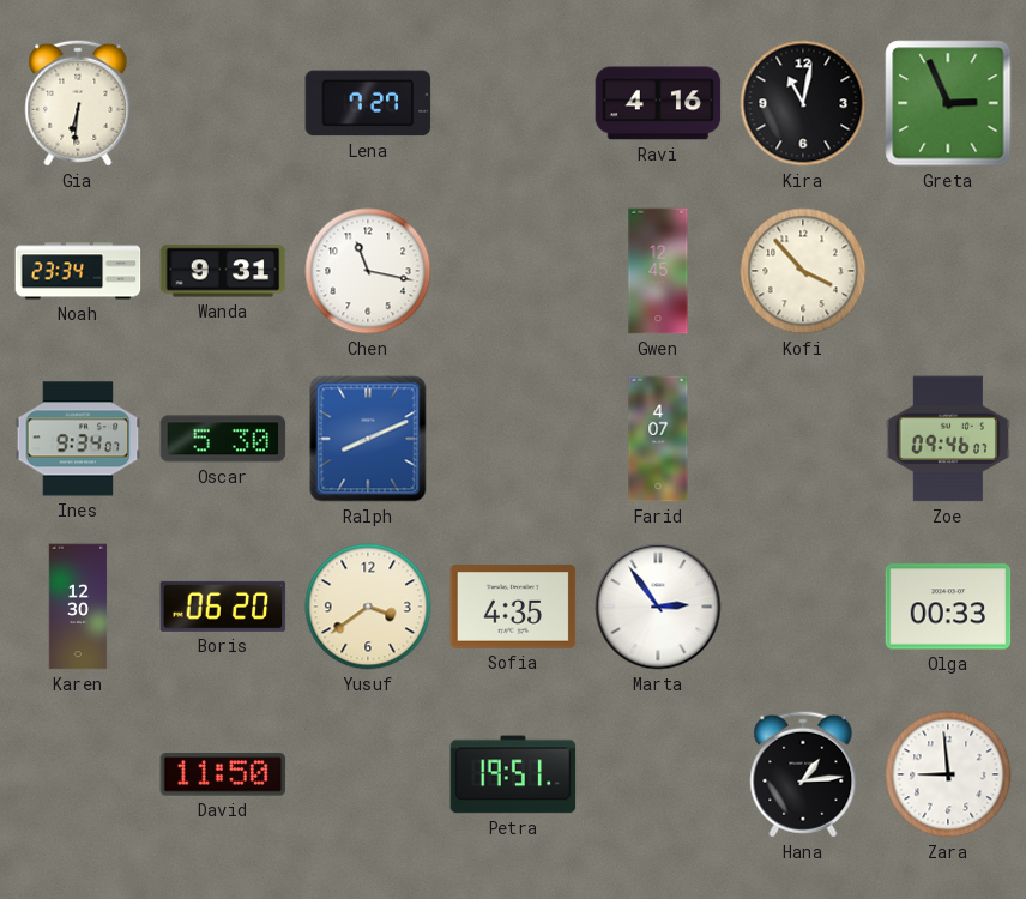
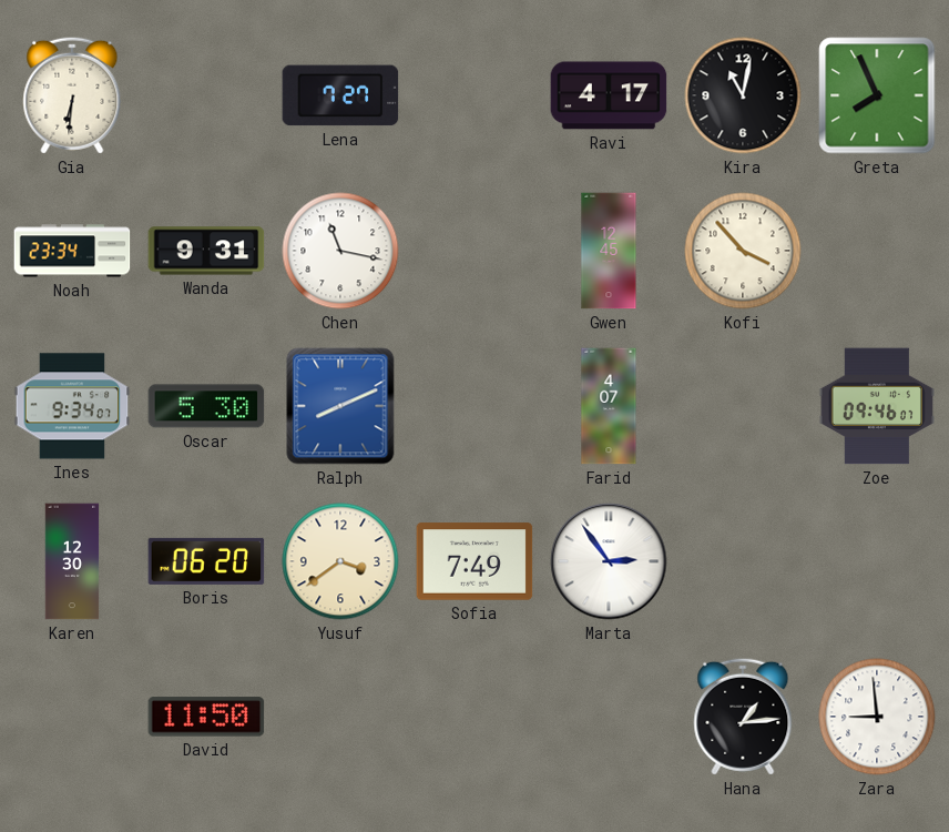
Ravi: 4:16 -> 4:17 (609, 95)
Greta: 2:56 -> 7:56 (877, 95)
Sofia: 4:35 -> 7:49 (474, 561)
Olga: 00:33 -> none (948, 607)
Petra: 19:51 -> none (513, 774)
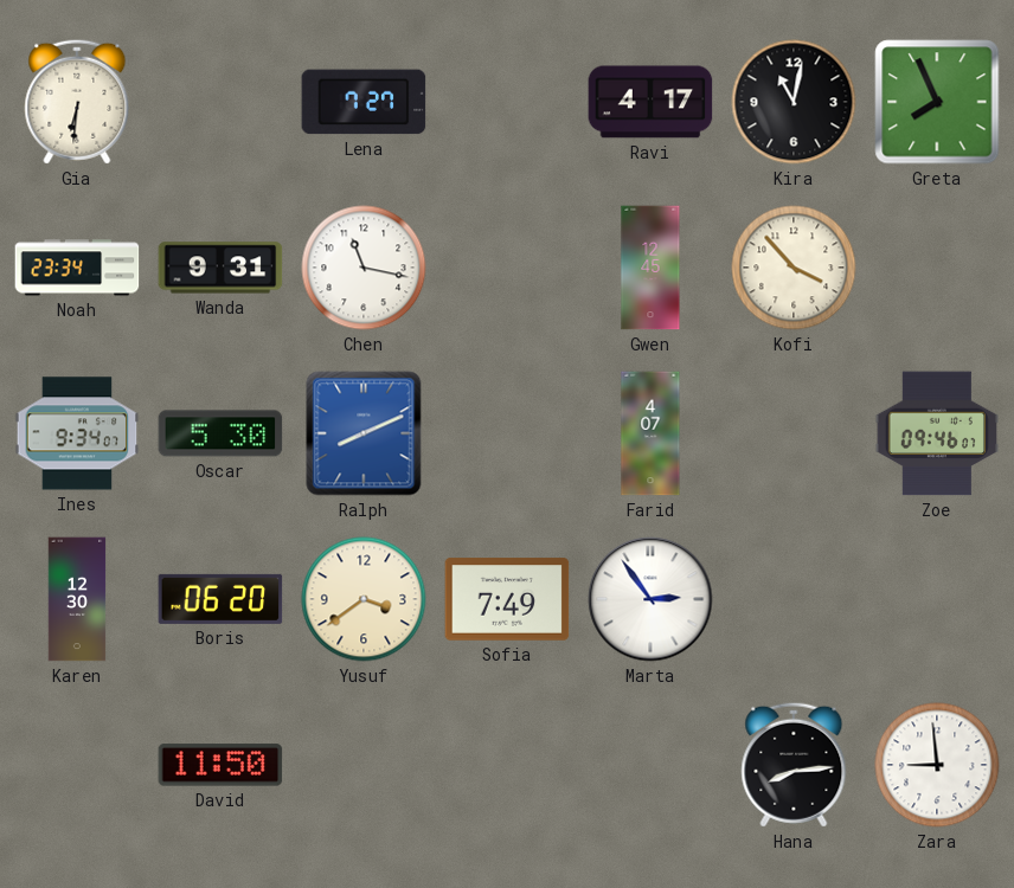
Hana: 1:14 -> 8:14 (794, 765)
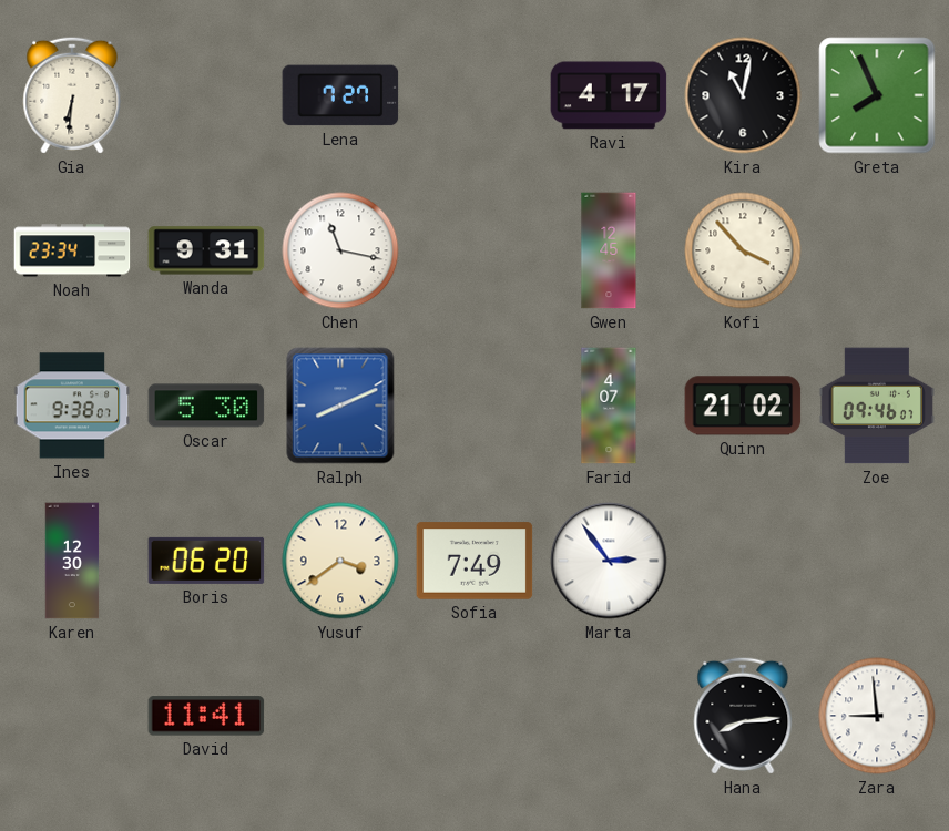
Ines: 9:34 -> 9:38 (72, 406)
Quinn: none -> 21:02 (743, 406)
David: 11:50 -> 11:41 (206, 716)
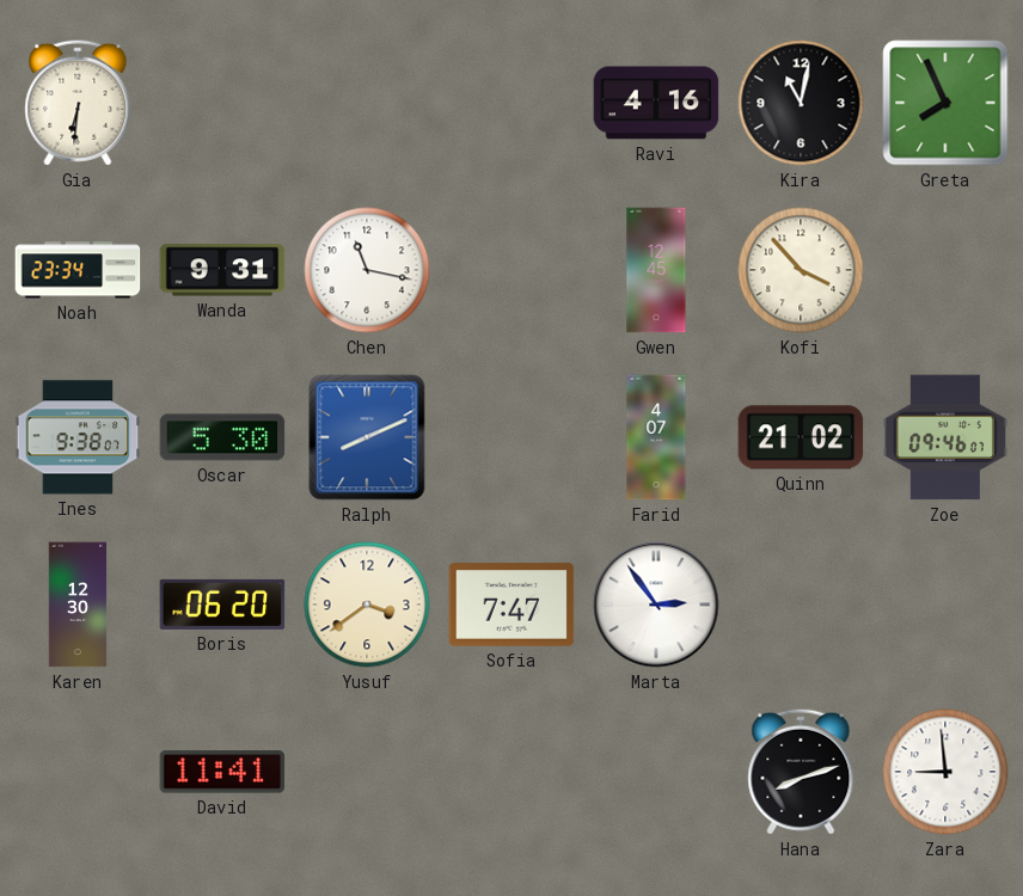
Lena: 7:27 -> none (340, 95)
Ravi: 4:17 -> 4:16 (656, 103)
Sofia: 7:49 -> 7:47 (511, 605)
Hana: 8:14 -> 8:12 (801, 772)
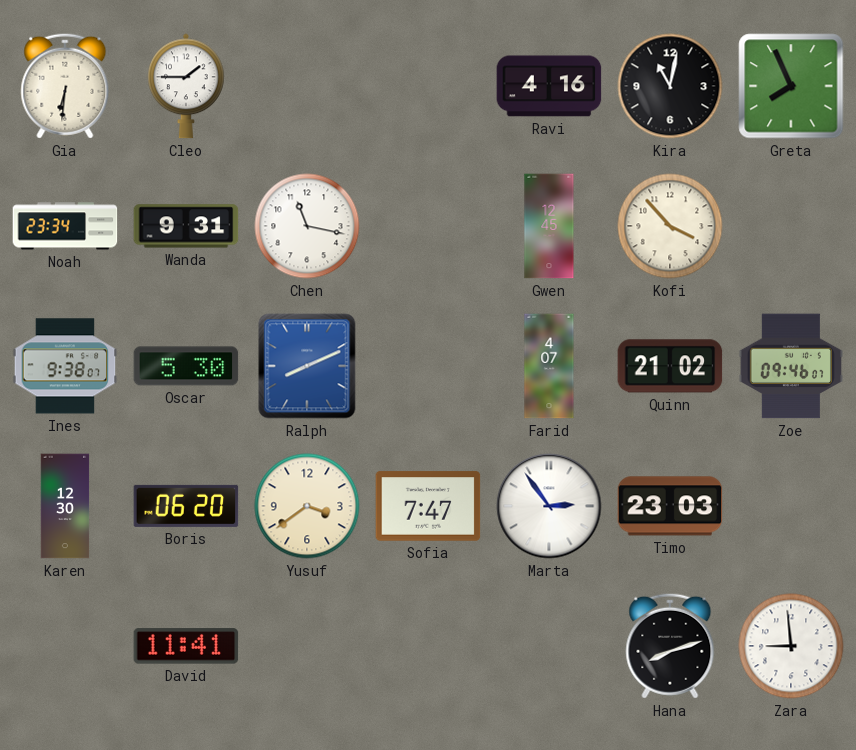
Cleo: none -> 1:45 (187, 86)
Timo: none -> 23:03 (670, 506)
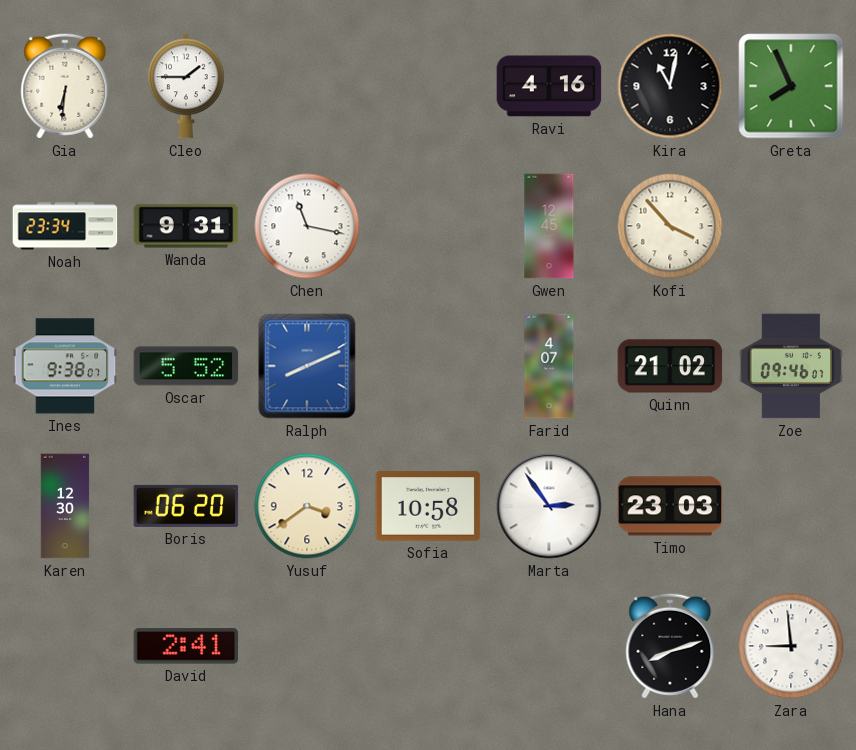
Oscar: 5:30 -> 5:52 (186, 366)
Sofia: 7:47 -> 10:58 (428, 506)
David: 11:41 -> 2:41 (186, 646)
